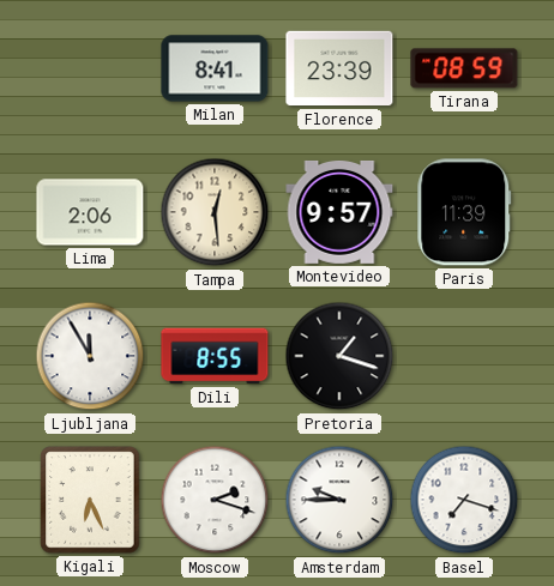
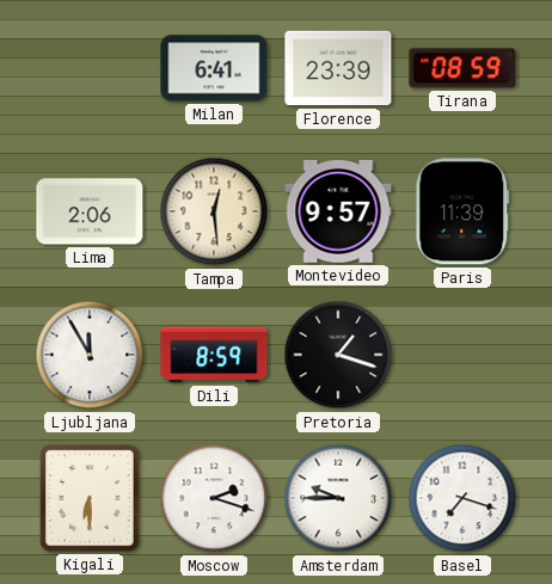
Milan: 8:41 -> 6:41 (214, 68)
Dili: 8:55 -> 8:59 (214, 355)
Kigali: 6:26 -> 6:30 (90, 498)
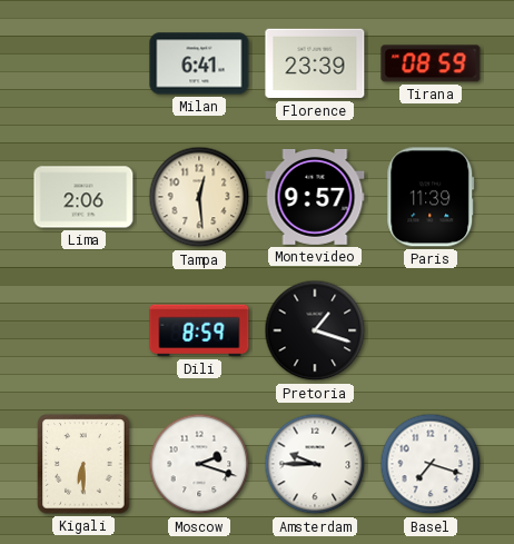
Ljubljana: 11:55 -> none (90, 355)
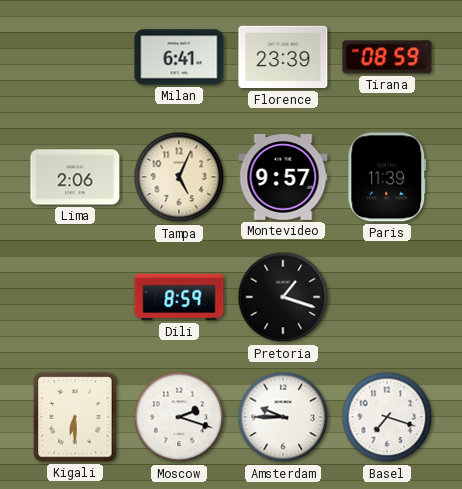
Tampa: 12:29 -> 5:04 (179, 177)
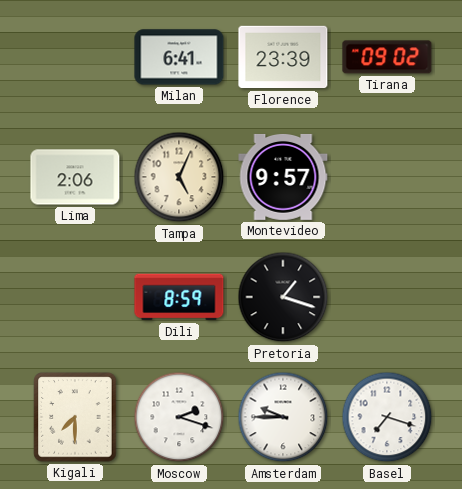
Tirana: 08:59 -> 09:02 (387, 57)
Paris: 11:39 -> none (387, 177)
Kigali: 6:30 -> 7:30 (75, 417)
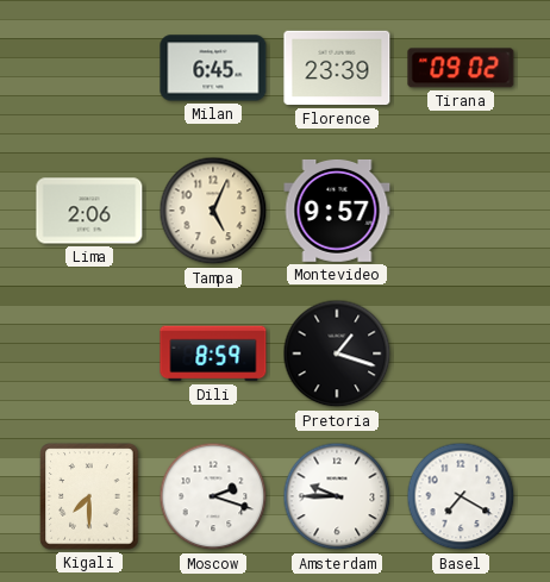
Milan: 6:41 -> 6:45 (213, 68)
Basel: 7:18 -> 7:20 (461, 496)
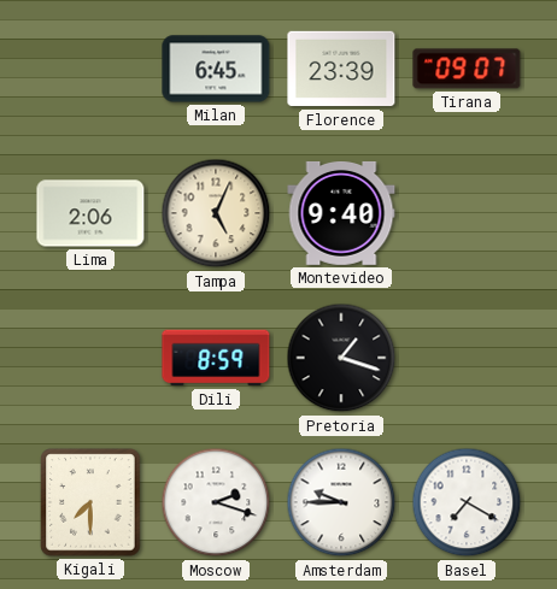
Tirana: 09:02 -> 09:07 (467, 69)
Montevideo: 9:57 -> 9:40 (341, 213)
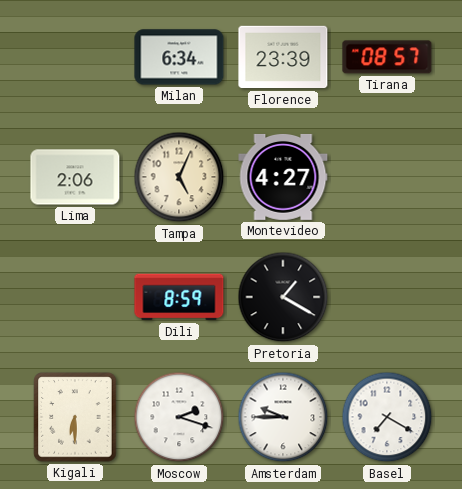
Milan: 6:45 -> 6:34 (179, 57)
Tirana: 09:07 -> 08:57 (387, 57)
Montevideo: 9:40 -> 4:27 (283, 177)
Pretoria: 1:18 -> 1:20 (283, 297)
Kigali: 7:30 -> 6:30 (75, 417)
